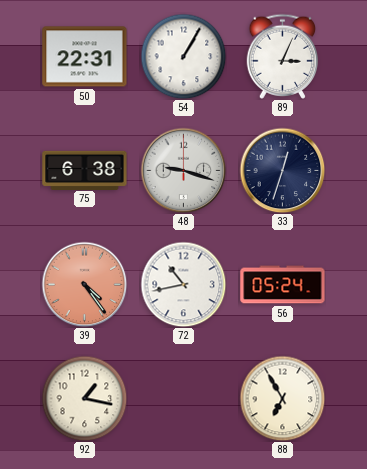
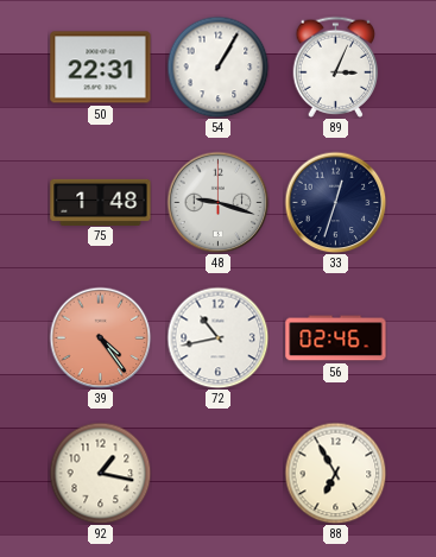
75: 6:38 -> 1:48 (101, 202)
56: 05:24 -> 02:46 (336, 338)
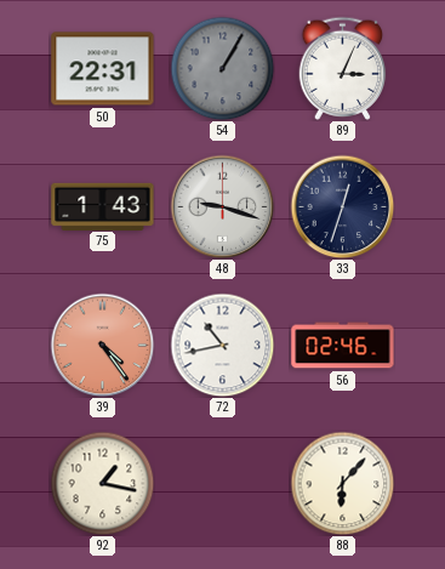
54 dial: white -> grey (222, 68)
75: 1:48 -> 1:43 (103, 206)
88: 6:55 -> 6:07 (342, 483)
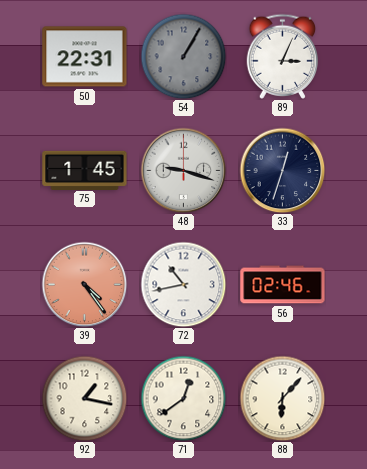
75: 1:43 -> 1:45 (85, 170)
71: none -> 12:39 (183, 398)
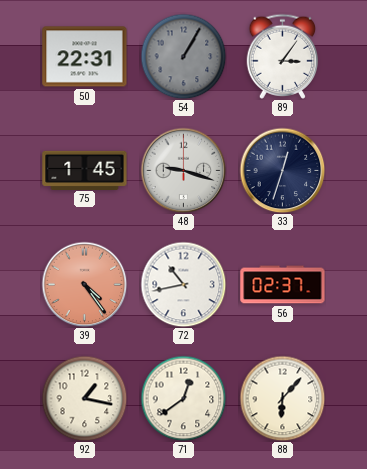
89: 3:04 -> 3:06 (283, 56)
56: 02:46 -> 02:37 (283, 285)
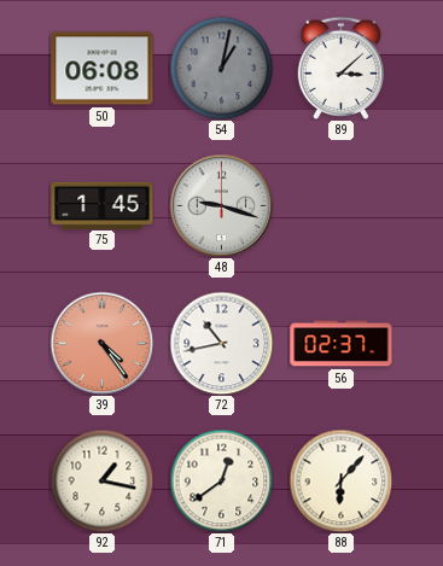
50: 22:31 -> 06:08 (103, 69)
54: 1:05 -> 1:02 (221, 68)
89: 3:06 -> 3:08 (342, 68)
33: 12:33 -> none (282, 170)
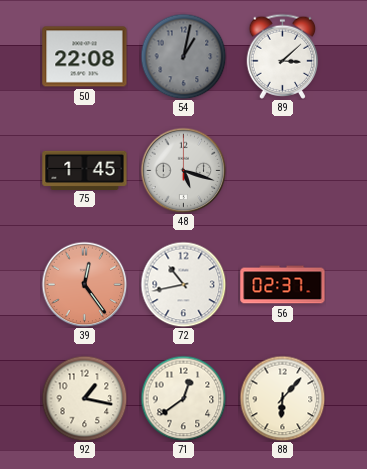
50: 06:08 -> 22:08 (85, 57)
48: 9:18 -> 5:18 (183, 170)
39: 4:24 -> 12:24 (84, 284)
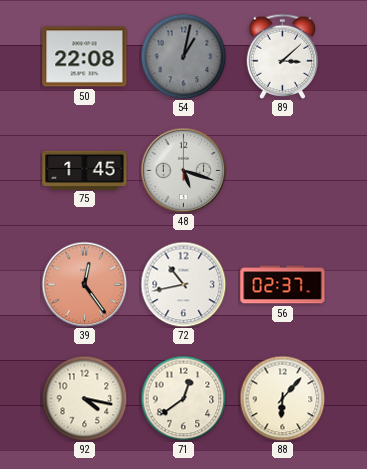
92: 1:17 -> 4:17 (84, 398)
